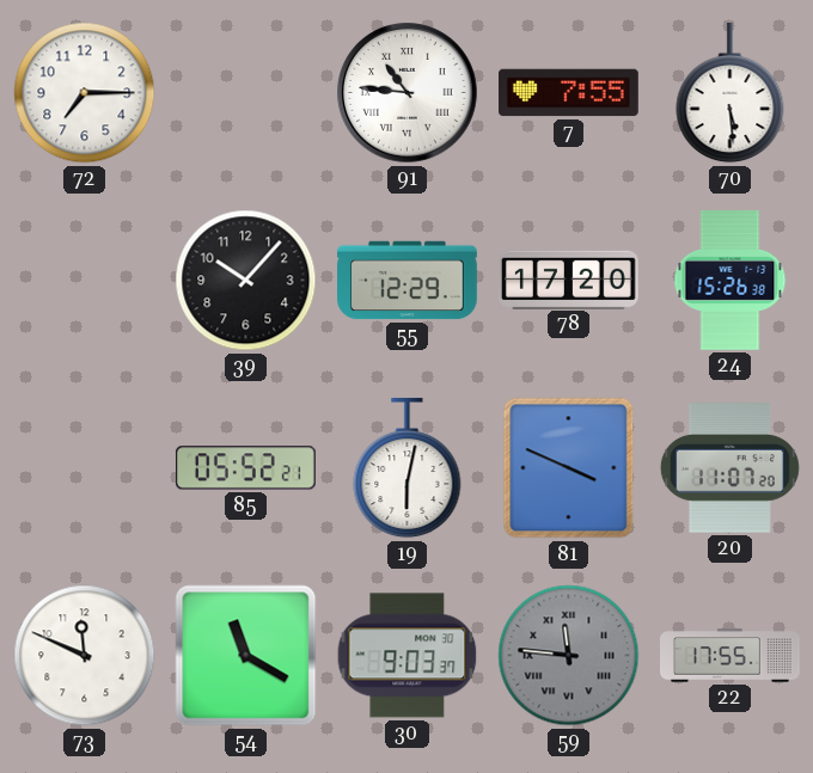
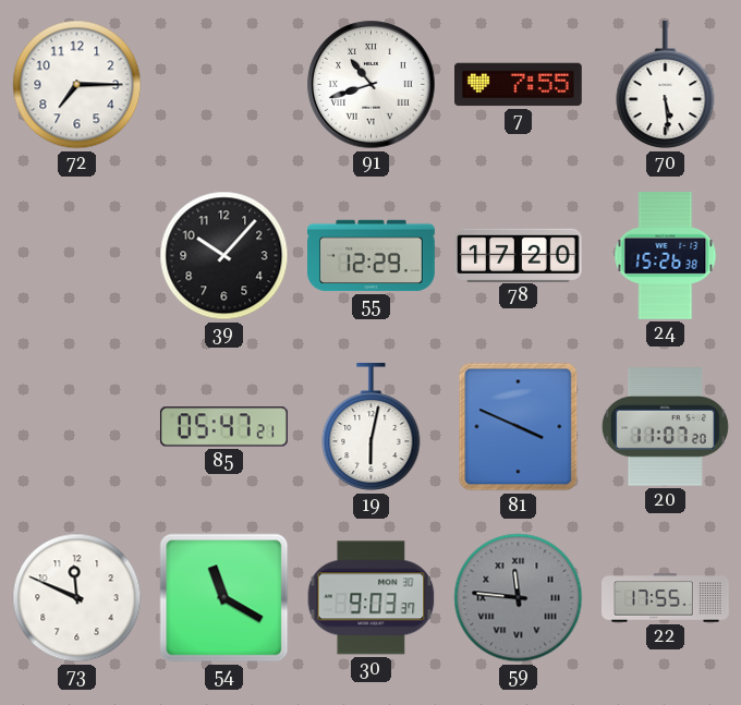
91: 10:46 -> 10:42 (372, 85)
85: 05:52 -> 05:47 (223, 427)
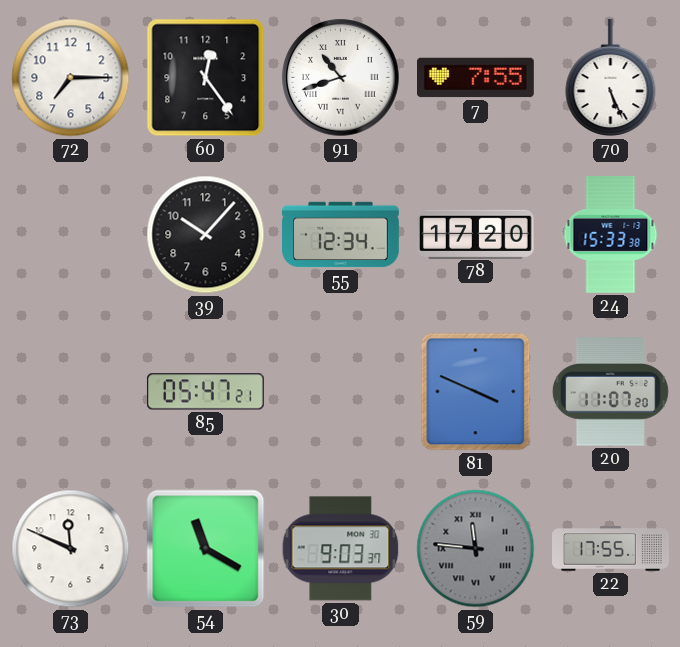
60: none -> 12:24 (206, 78)
70: 5:29 -> 5:26 (611, 78)
55: 12:29 -> 12:34 (341, 235)
24: 15:26 -> 15:33 (611, 235)
19: 6:02 -> none (372, 427)
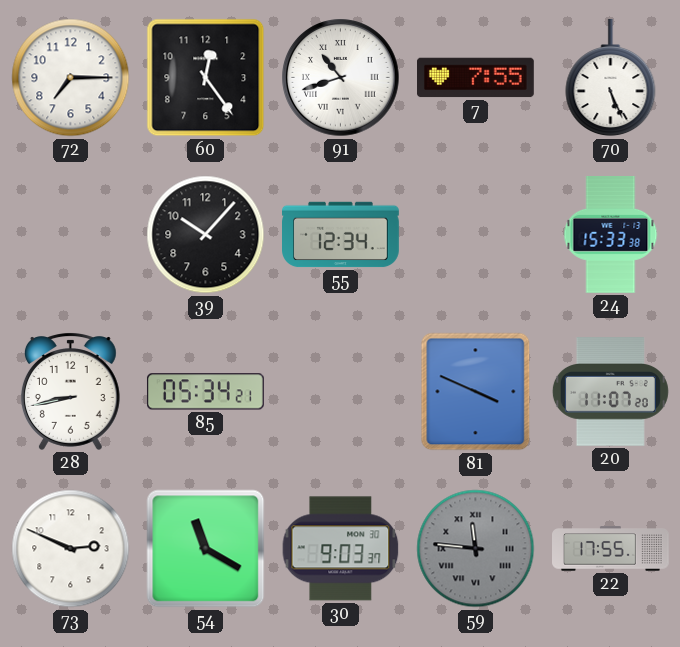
78: 17:20 -> none (476, 234)
28: none -> 8:43 (70, 391)
85: 05:47 -> 05:34 (205, 392)
73: 11:49 -> 2:49 (71, 549)
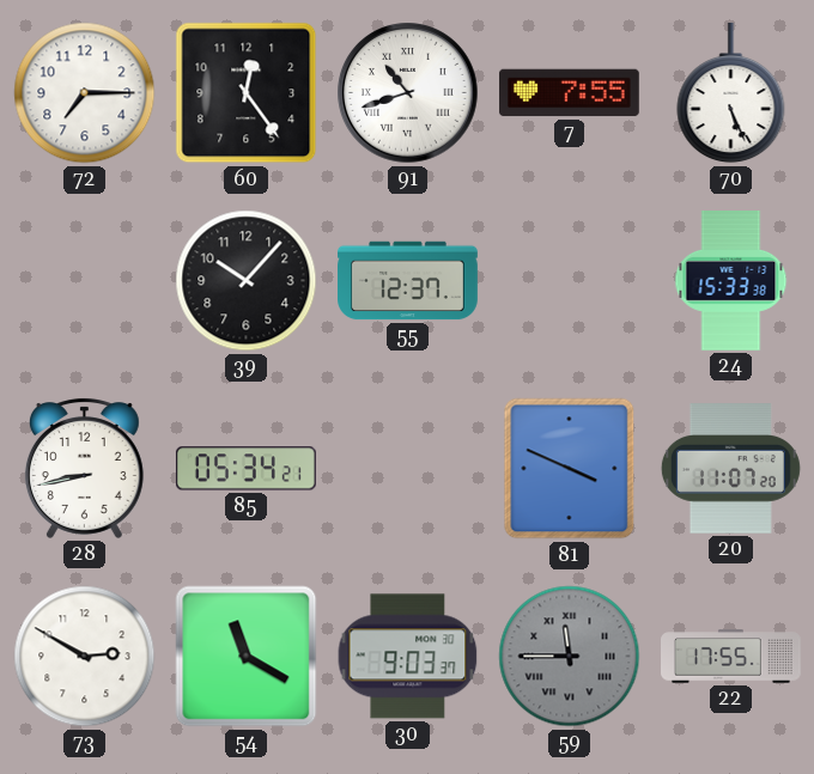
55: 12:34 -> 12:37 (408, 281)
73: 2:49 -> 2:50 (85, 657)
59: 11:46 -> 11:45 (570, 657)
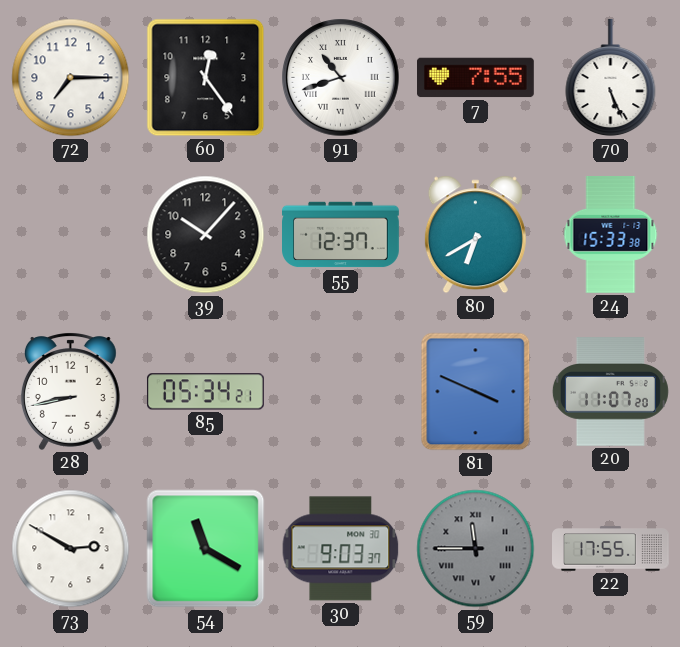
80: none -> 6:40 (475, 235)
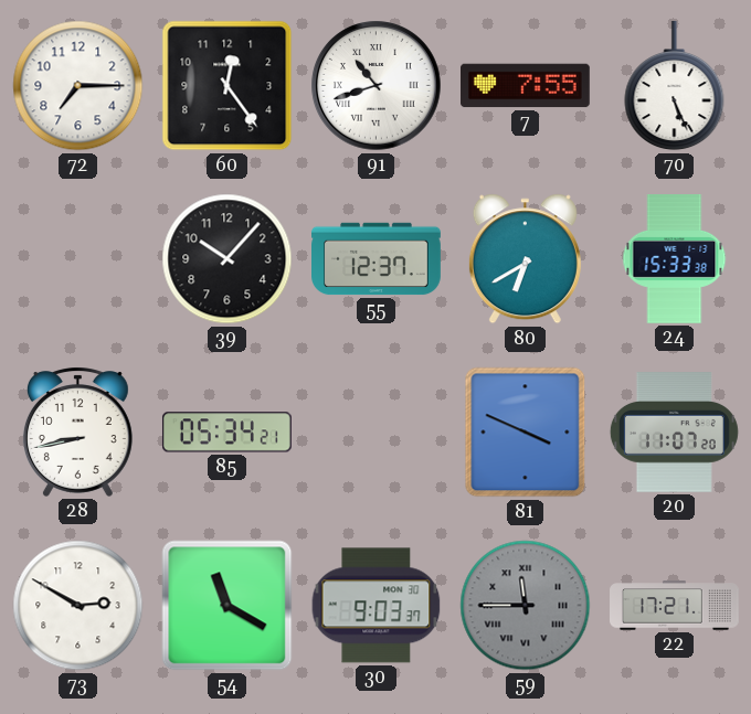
22: 17:55 -> 17:21 (675, 606)
